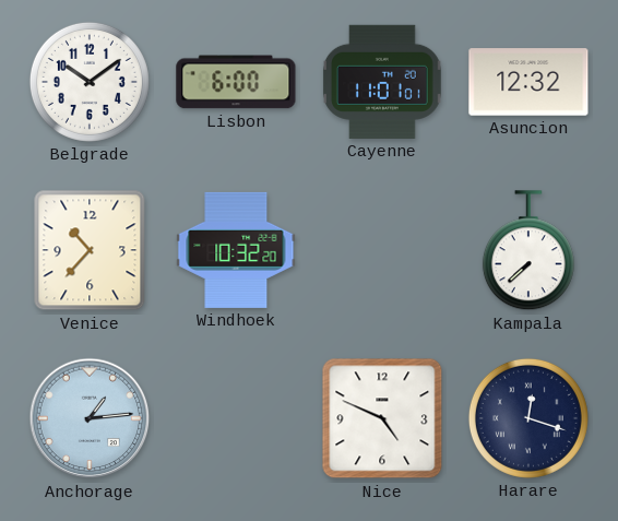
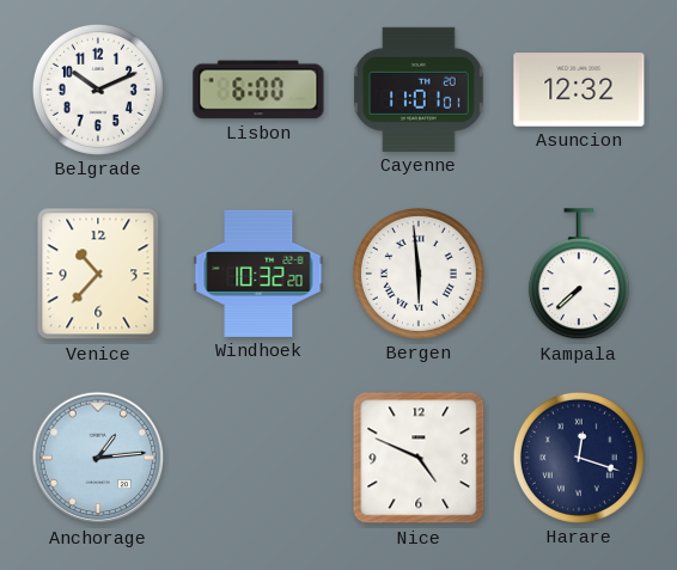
Belgrade: 10:09 -> 10:11 (98, 90)
Bergen: none -> 5:59 (419, 274)
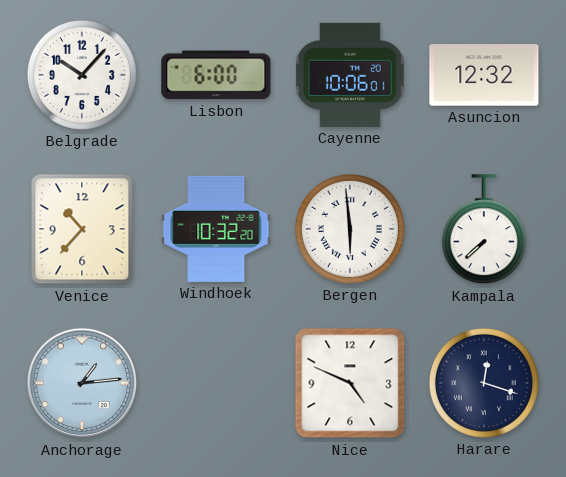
Belgrade: 10:11 -> 10:07 (82, 75)
Cayenne: 11:01 -> 10:06 (350, 75)
